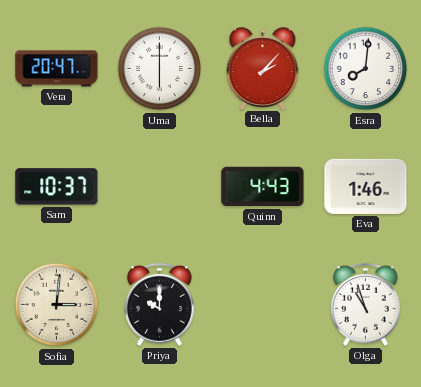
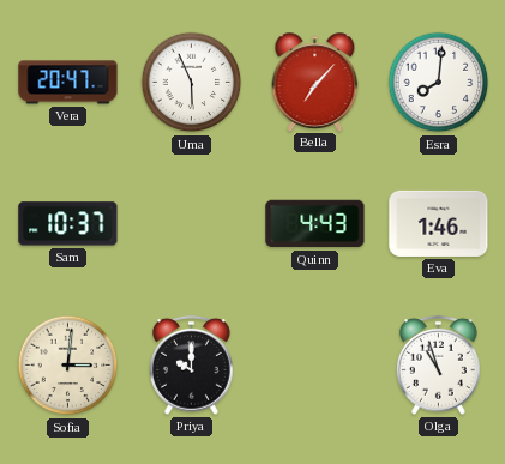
Uma: 6:00 -> 5:56 (192, 83)
Bella: 2:07 -> 7:07 (315, 82)
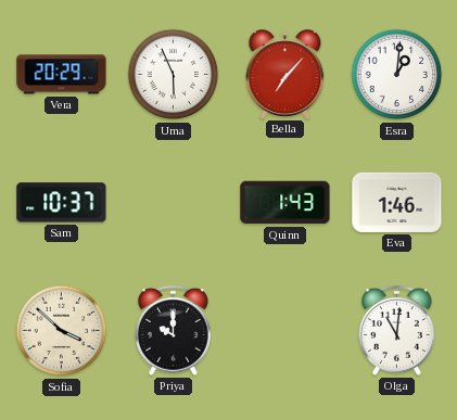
Vera: 20:47 -> 20:29 (62, 75)
Esra: 8:01 -> 1:01 (397, 75)
Quinn: 4:43 -> 1:43 (285, 203)
Sofia: 3:01 -> 3:52 (62, 331)
Olga: 10:57 -> 11:01 (397, 330)
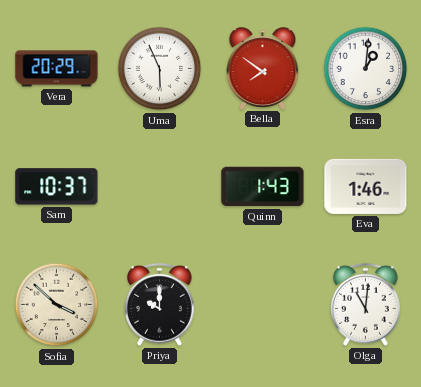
Bella: 7:07 -> 7:51 (263, 68)
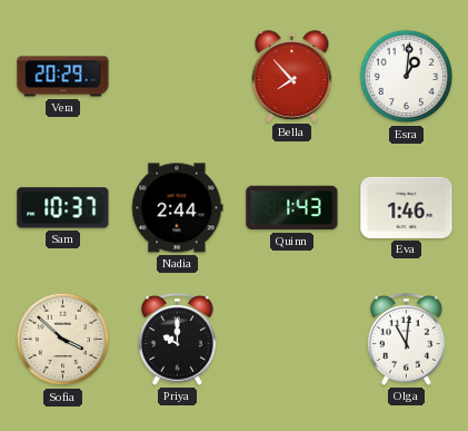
Uma: 5:56 -> none (160, 69)
Bella: 7:51 -> 7:53 (292, 76)
Nadia: none -> 2:44 (178, 208)
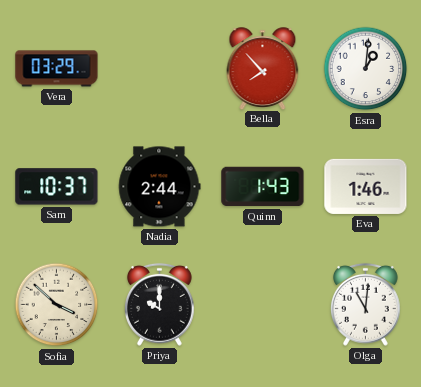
Vera: 20:29 -> 03:29 (57, 69)
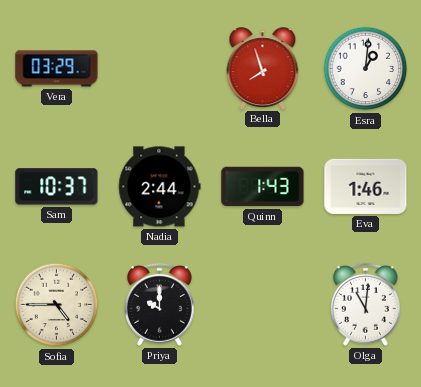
Bella: 7:53 -> 7:57 (263, 68)
Sofia: 3:52 -> 4:45 (57, 305)
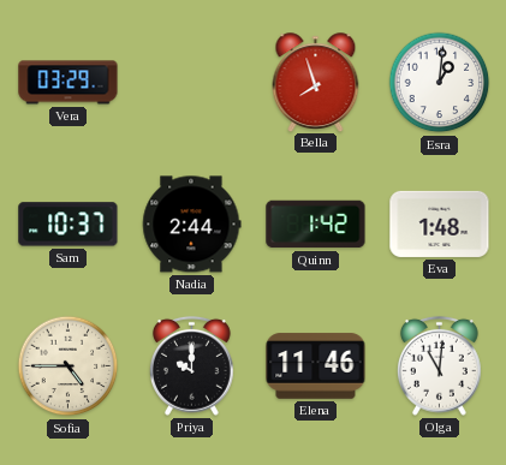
Quinn: 1:43 -> 1:42 (316, 225)
Eva: 1:46 -> 1:48 (440, 223)
Elena: none -> 11:46 (316, 366)
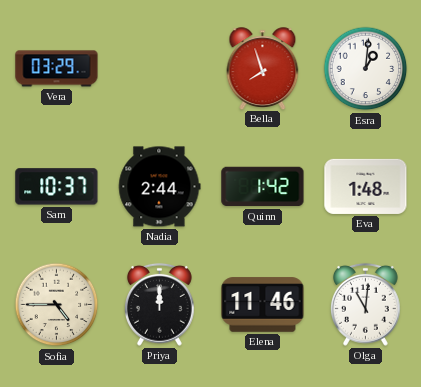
Priya: 10:00 -> 12:00 (160, 304)
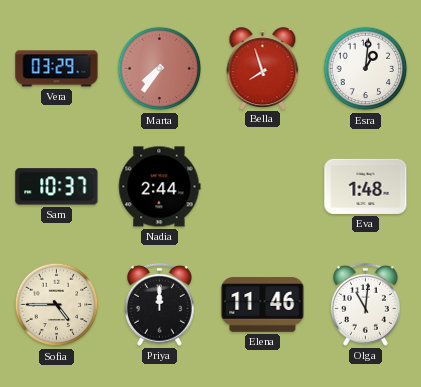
Marta: none -> 7:36 (160, 69)
Quinn: 1:42 -> none (263, 187)
